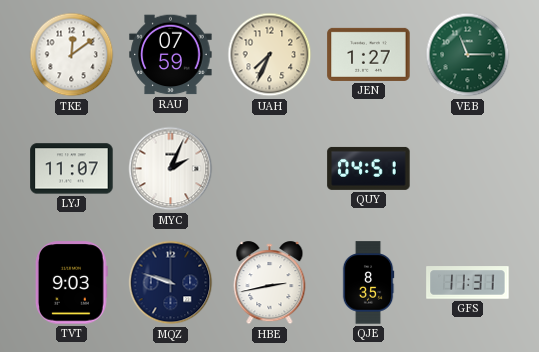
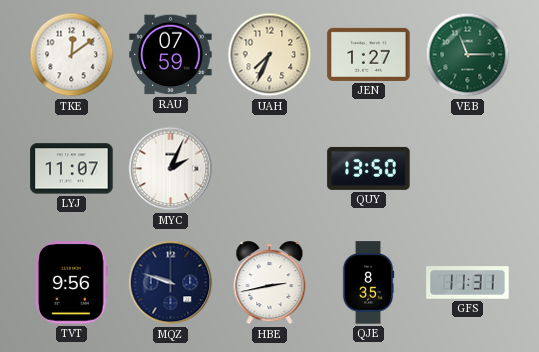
QUY: 04:51 -> 13:50 (369, 168)
TVT: 9:03 -> 9:56 (71, 283)
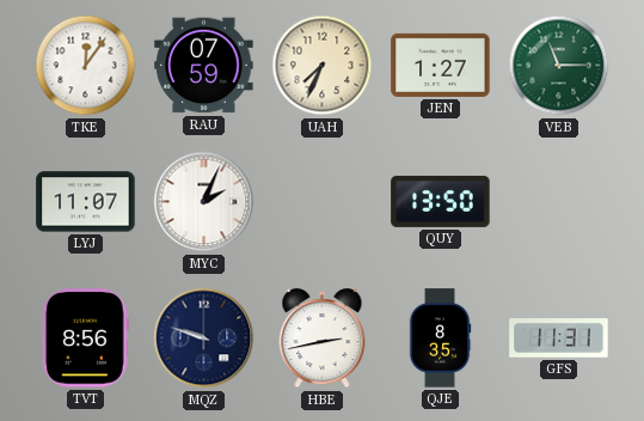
TKE: 12:09 -> 12:06 (86, 66)
TVT: 9:56 -> 8:56 (85, 338)
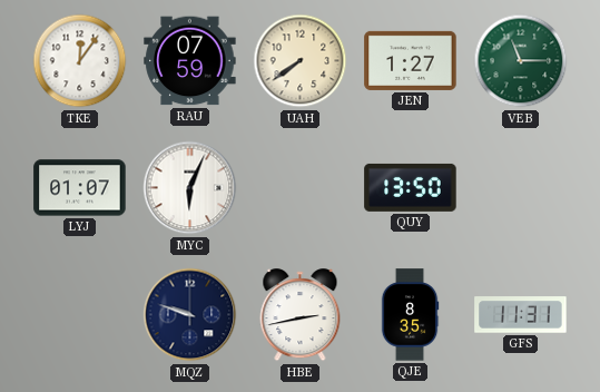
UAH: 7:34 -> 7:39 (301, 61)
LYJ: 11:07 -> 01:07 (80, 188)
MYC: 2:04 -> 6:04 (190, 188)
TVT: 8:56 -> none (85, 338)
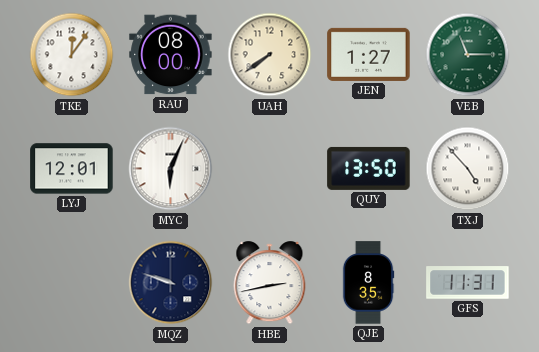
RAU: 07:59 -> 08:00 (171, 55)
LYJ: 01:07 -> 12:01 (72, 169)
TXJ: none -> 4:53 (468, 169)
